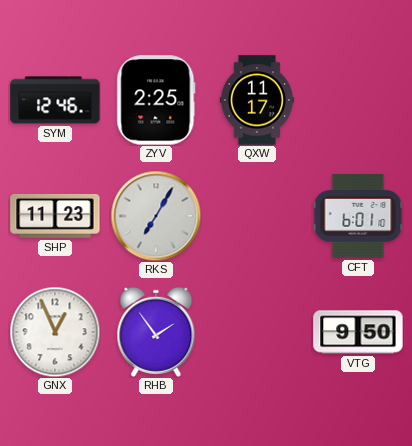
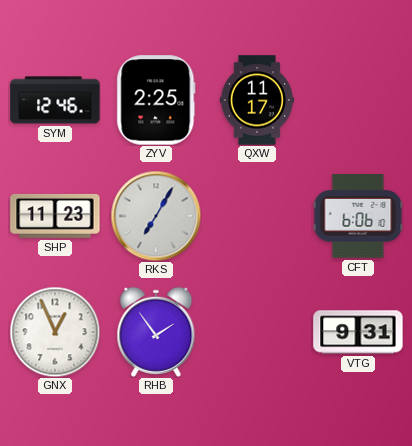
CFT: 6:01 -> 6:06 (358, 216)
VTG: 9:50 -> 9:31 (358, 332)
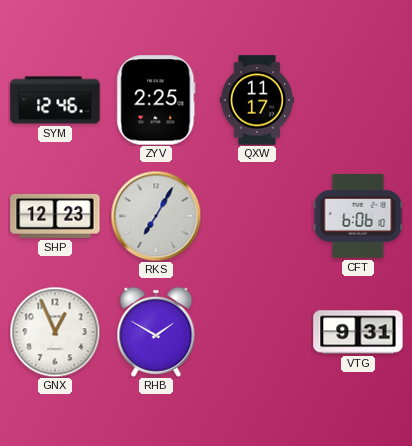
SHP: 11:23 -> 12:23 (55, 216)
RHB: 1:54 -> 1:50 (156, 332)
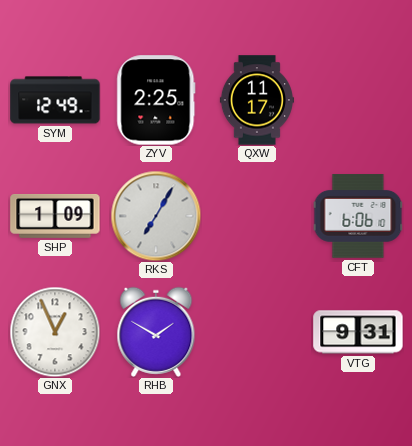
SYM: 12:46 -> 12:49 (55, 100)
SHP: 12:23 -> 1:09 (55, 216)
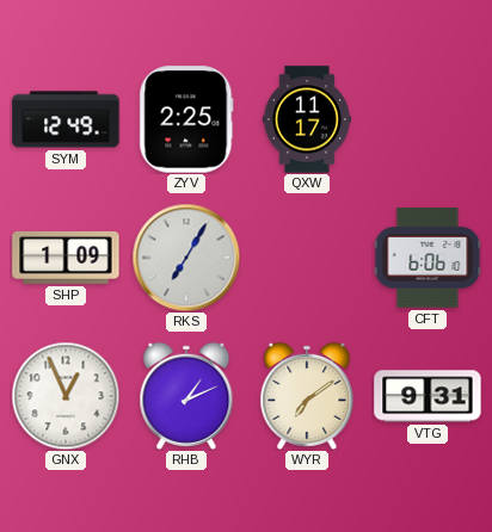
RHB: 1:50 -> 1:11 (186, 396)
WYR: none -> 7:09 (307, 396)
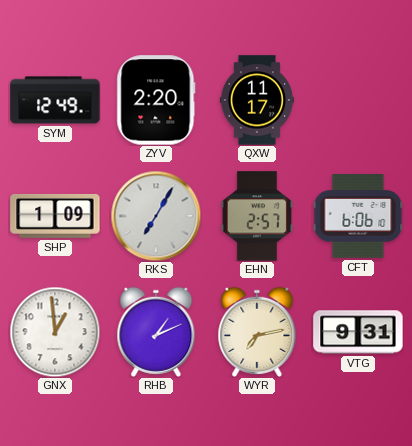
ZYV: 2:25 -> 2:20 (156, 100)
EHN: none -> 2:57 (256, 216)
GNX: 12:56 -> 12:59 (55, 332)
WYR: 7:09 -> 7:13 (257, 332)
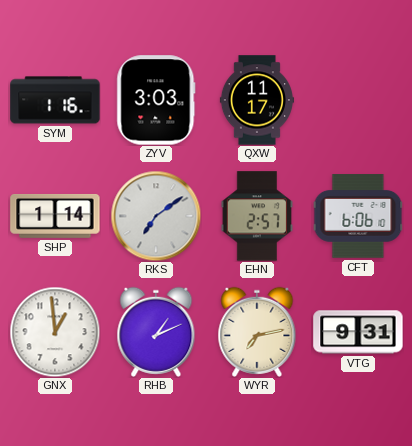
SYM: 12:49 -> 1:16 (55, 100)
ZYV: 2:20 -> 3:03 (156, 100)
SHP: 1:09 -> 1:14 (55, 216)
RKS: 7:05 -> 7:09 (156, 216)
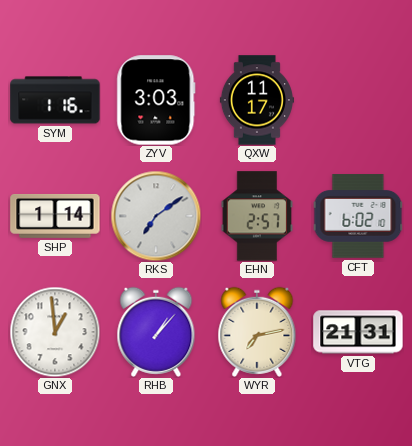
CFT: 6:06 -> 6:02 (358, 216)
RHB: 1:11 -> 1:07 (156, 332)
VTG: 9:31 -> 21:31 (358, 332)
